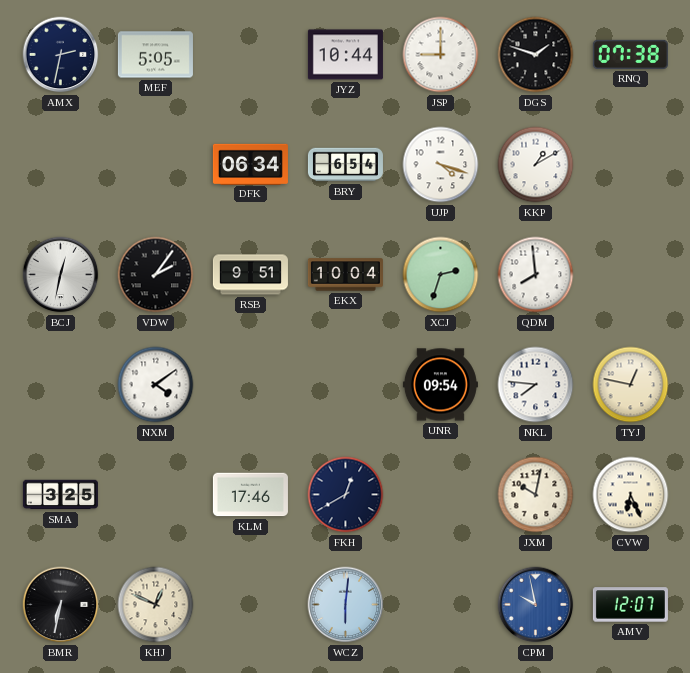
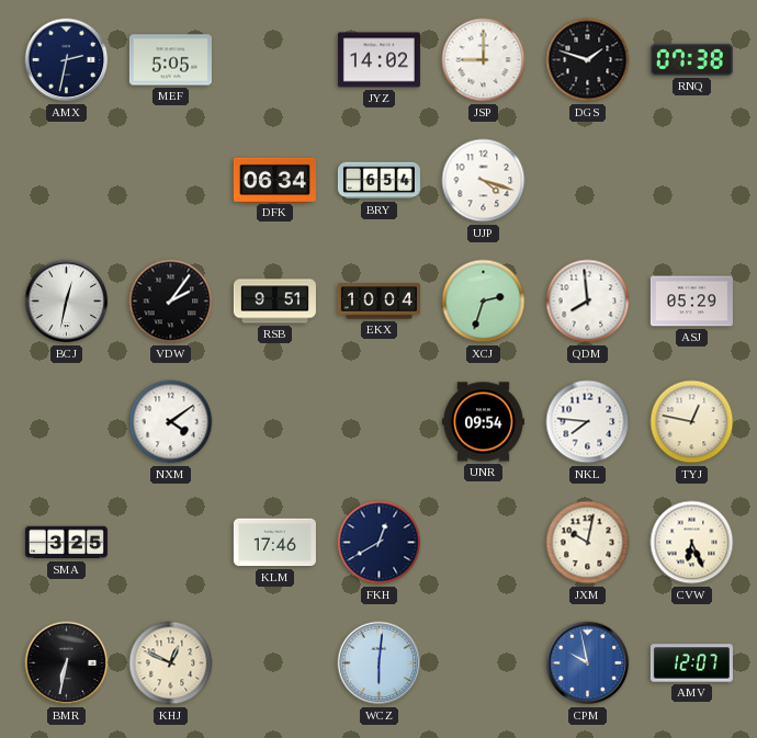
JYZ: 10:44 -> 14:02 (378, 60)
KKP: 1:10 -> none (536, 165)
ASJ: none -> 05:29 (691, 302)
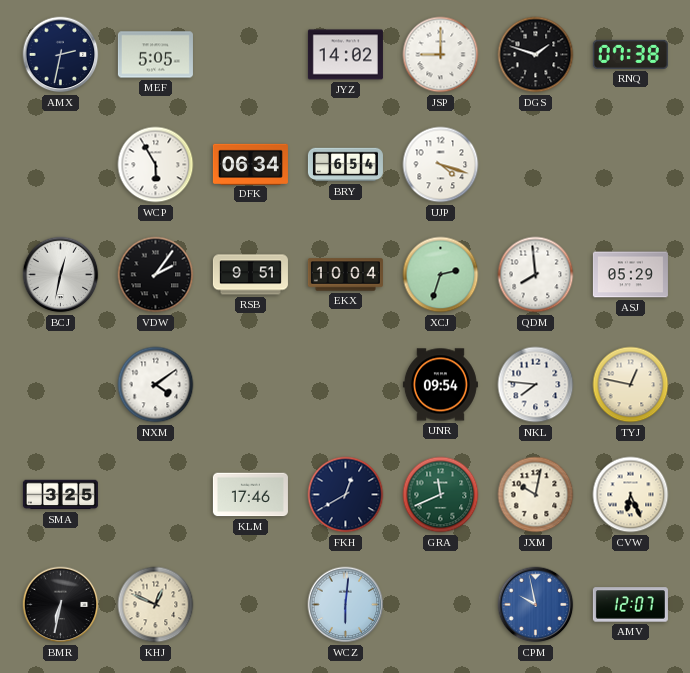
WCP: none -> 5:55 (156, 165)
GRA: none -> 11:41 (441, 495)
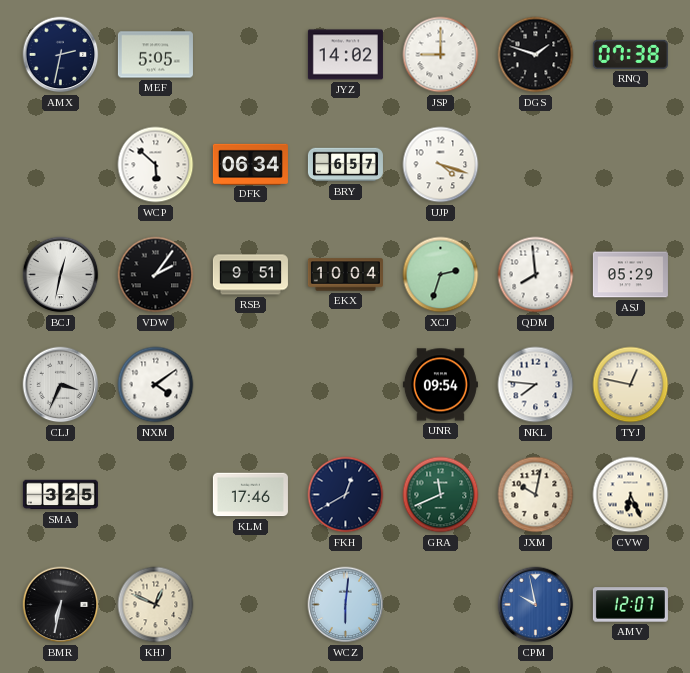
WCP: 5:55 -> 5:52 (156, 165)
BRY: 6:54 -> 6:57 (345, 165)
CLJ: none -> 3:34 (61, 385)
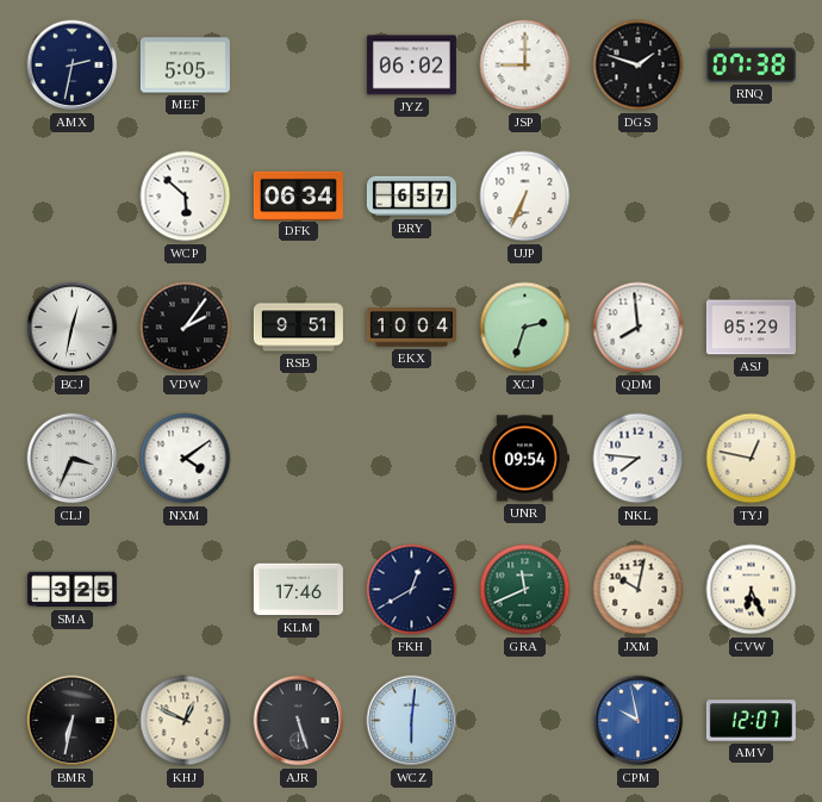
JYZ: 14:02 -> 06:02 (411, 66)
UJP: 4:18 -> 6:34 (525, 197)
AJR: none -> 5:27 (299, 721)
